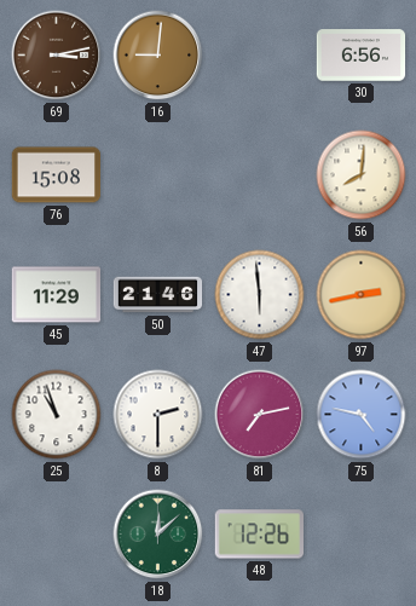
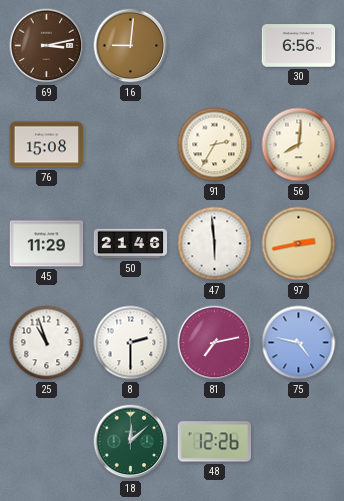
91: none -> 2:35 (215, 145)
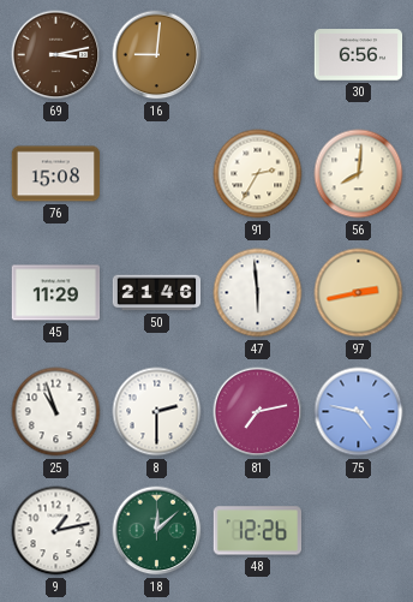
9: none -> 1:13 (56, 531)
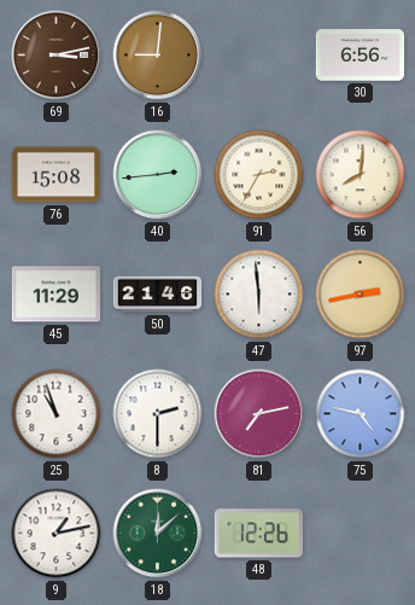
40: none -> 2:44 (158, 175)
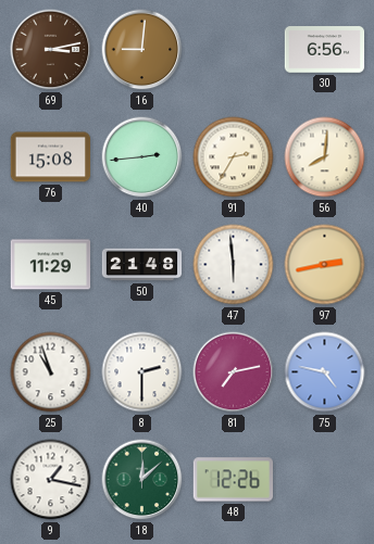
50: 21:46 -> 21:48 (142, 265)
9: 1:13 -> 1:17 (51, 480)
